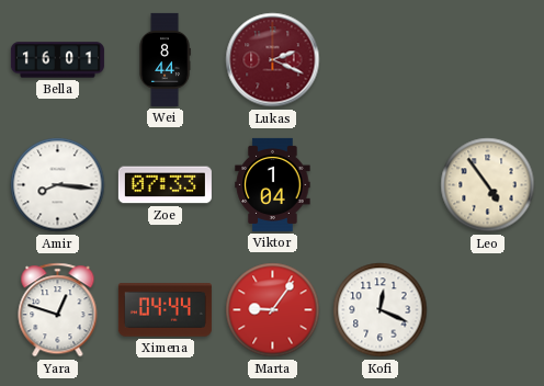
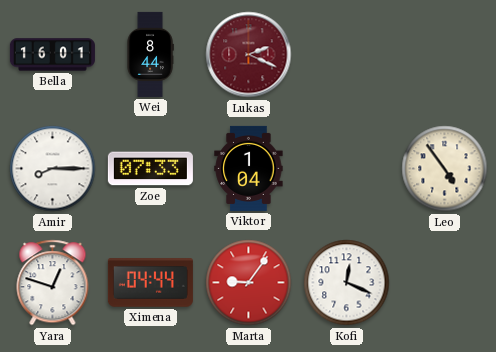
Amir: 8:16 -> 8:15 (53, 169)
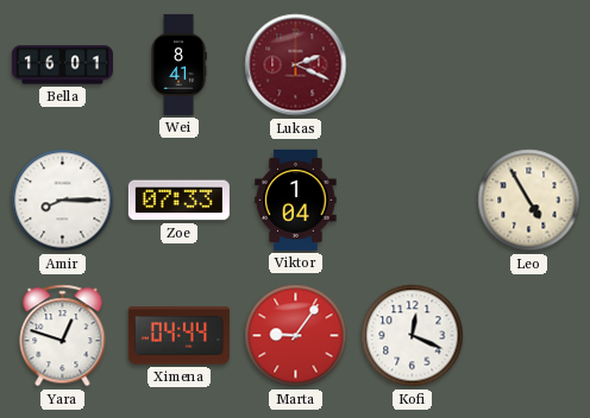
Wei: 8:44 -> 8:41 (178, 64)
Leo: 4:54 -> 4:55 (529, 201)
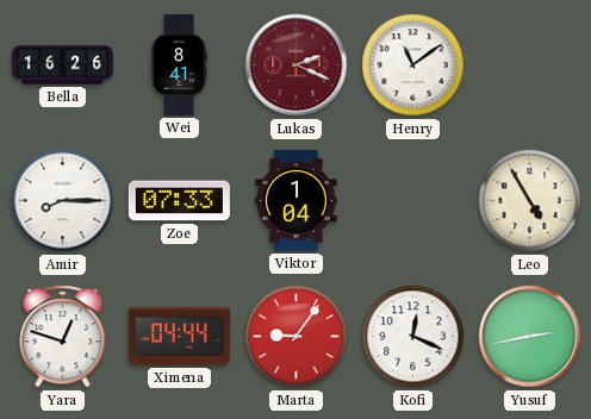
Bella: 16:01 -> 16:26 (62, 65)
Henry: none -> 11:09 (413, 65)
Yusuf: none -> 2:43 (530, 337)
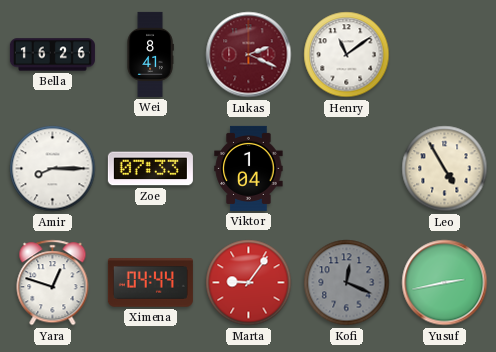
Kofi dial: white -> grey (347, 283)
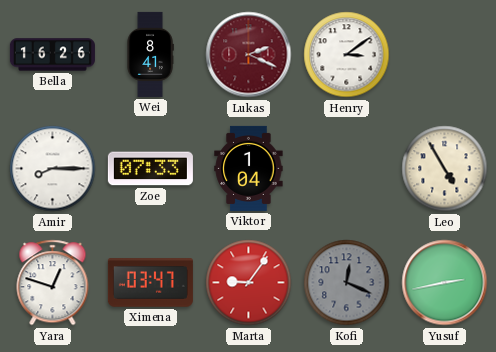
Henry: 11:09 -> 3:09 (347, 55)
Ximena: 04:44 -> 03:47 (150, 283)
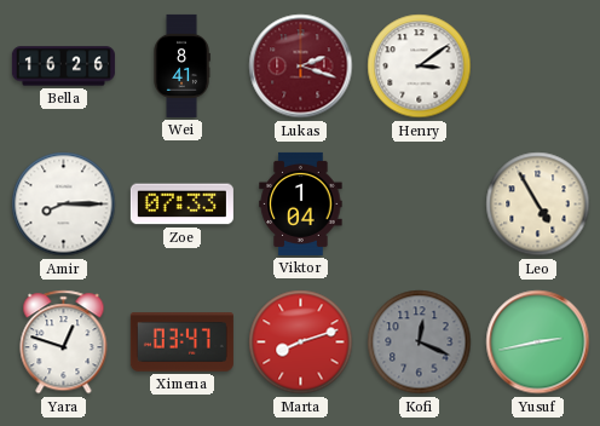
Lukas: 2:19 -> 2:18 (301, 67)
Marta: 9:06 -> 8:12 (301, 342)
